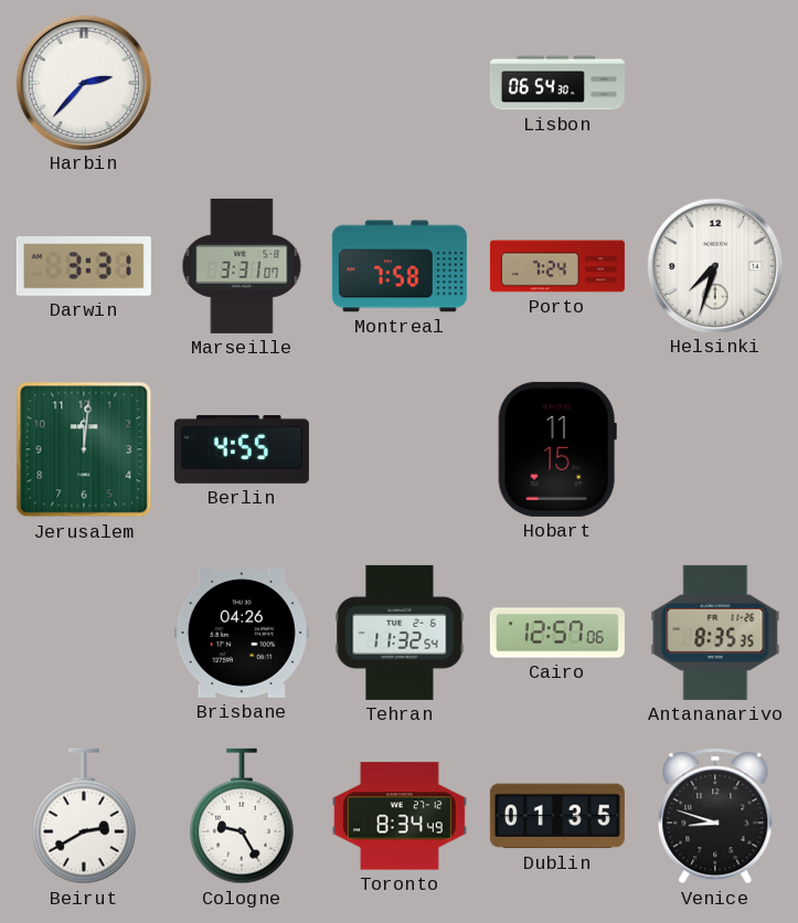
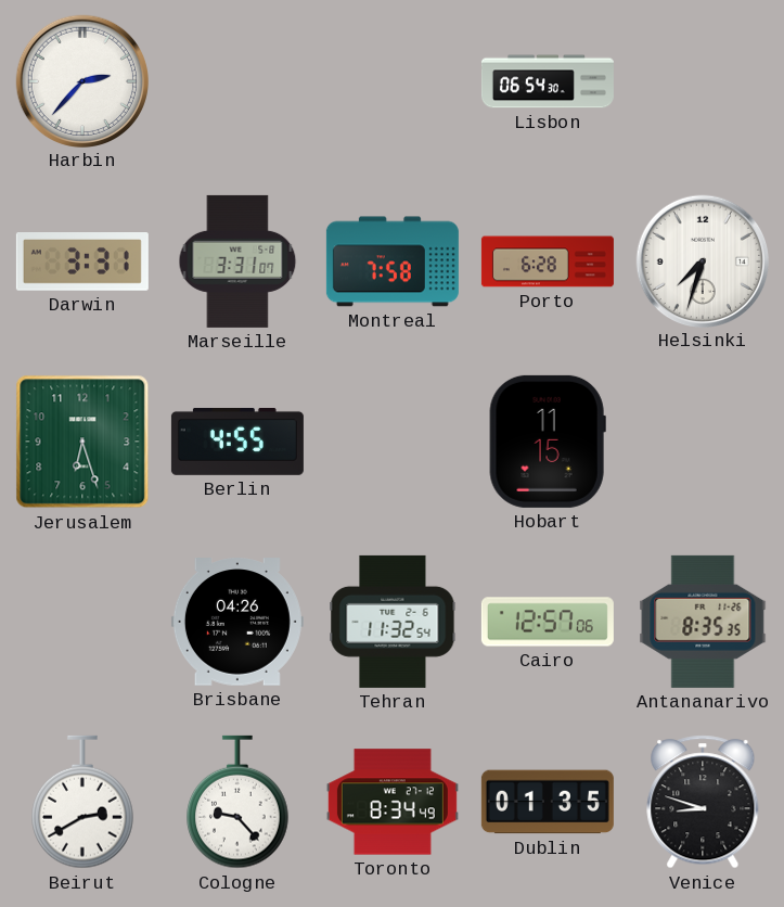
Porto: 7:24 -> 6:28 (548, 261)
Jerusalem: 12:01 -> 6:27 (82, 442)
Cologne: 9:25 -> 9:23 (237, 802)
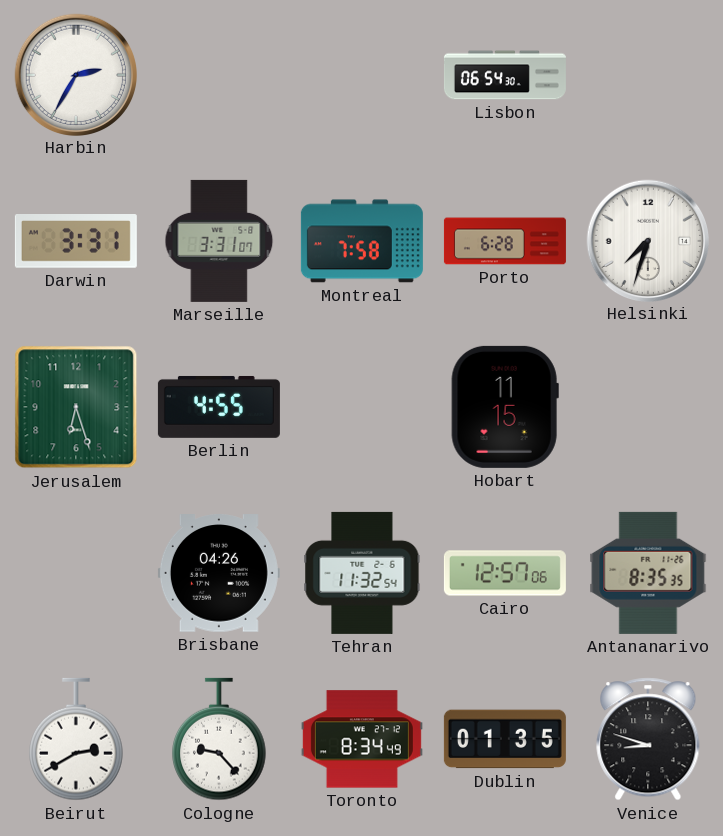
Harbin: 2:37 -> 2:35 (75, 74)
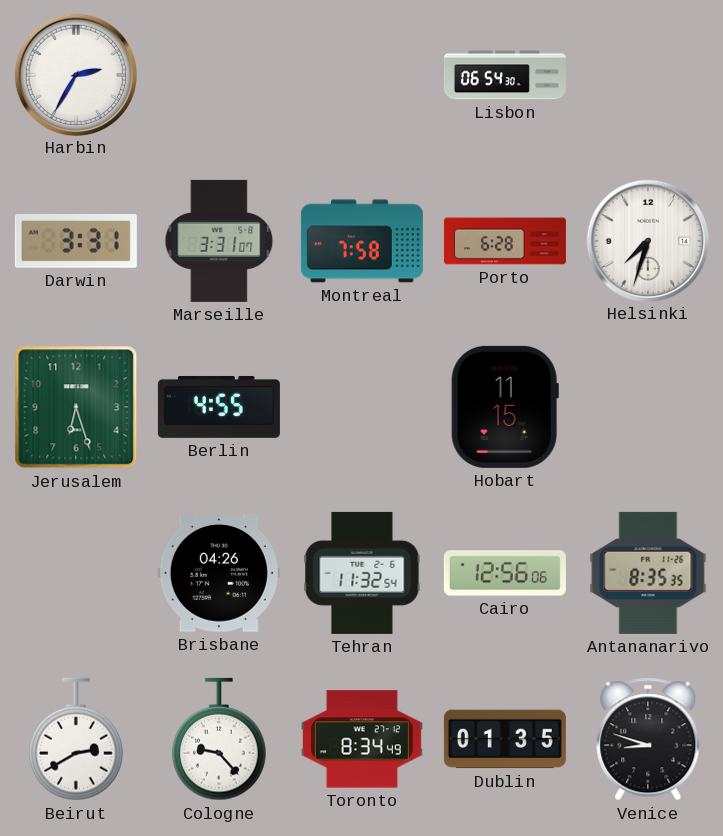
Cairo: 12:57 -> 12:56 (505, 573)
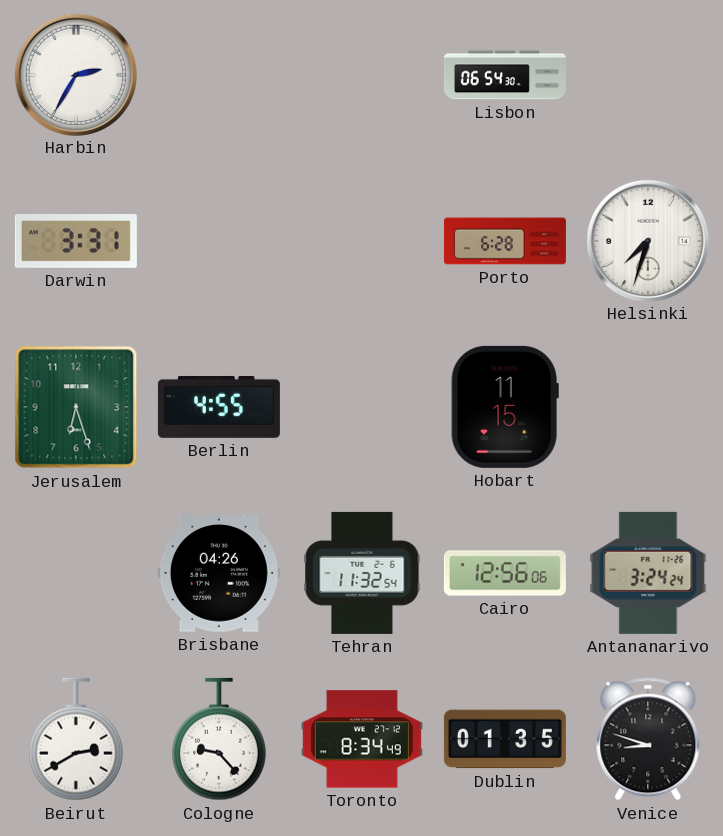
Marseille: 3:31 -> none (219, 241)
Montreal: 7:58 -> none (362, 241)
Antananarivo: 8:35 -> 3:24 (648, 573)
